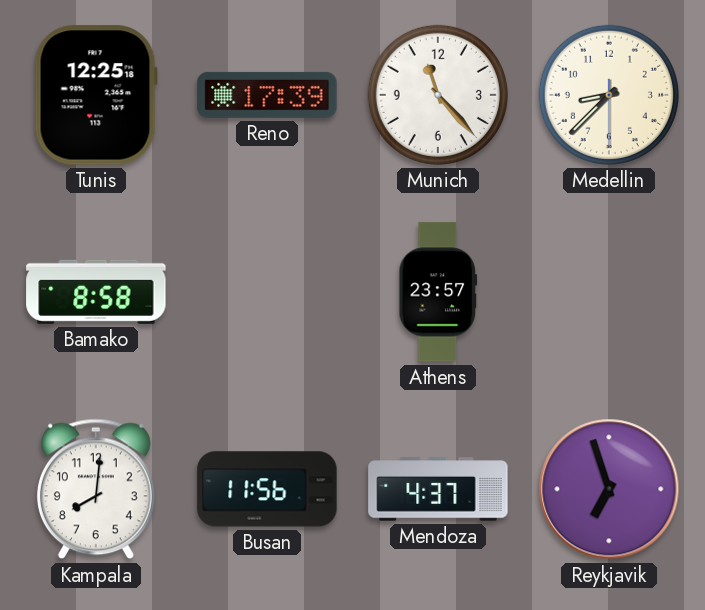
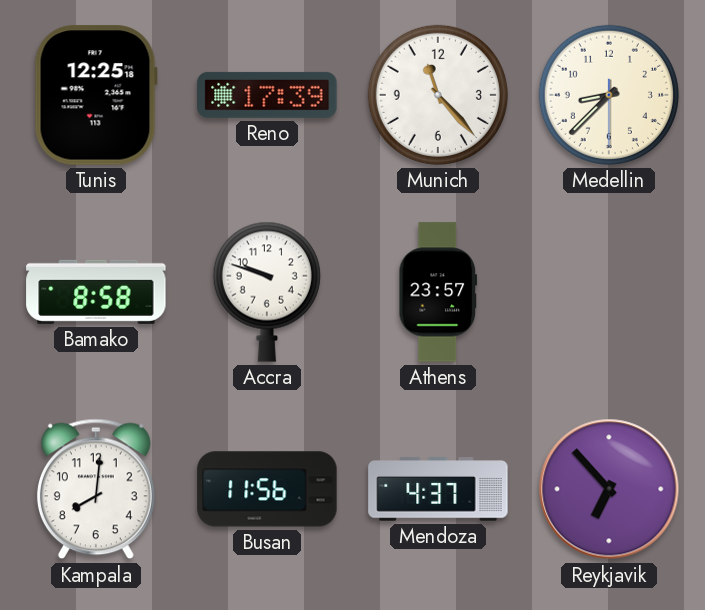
Accra: none -> 9:48 (267, 292)
Reykjavik: 6:57 -> 6:53 (609, 489)
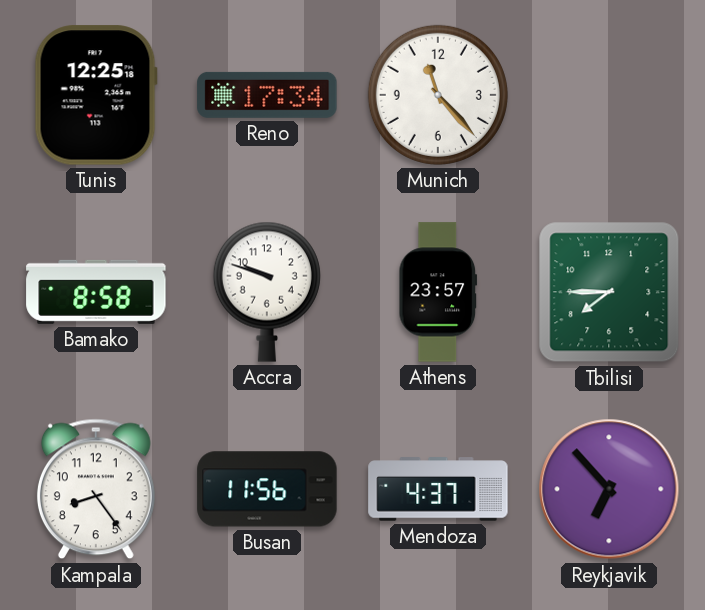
Reno: 17:39 -> 17:34 (267, 95)
Medellin: 8:37 -> none (609, 95)
Tbilisi: none -> 7:45 (609, 292)
Kampala: 8:01 -> 8:24 (96, 489)
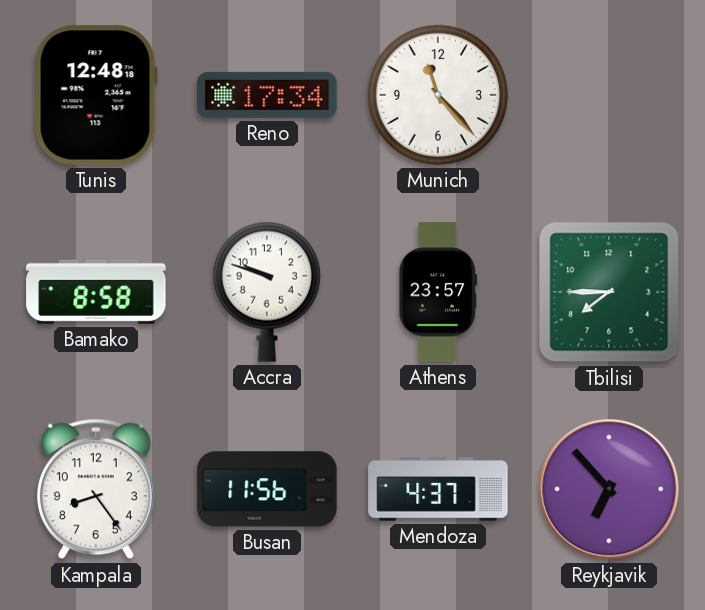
Tunis: 12:25 -> 12:48 (96, 95)
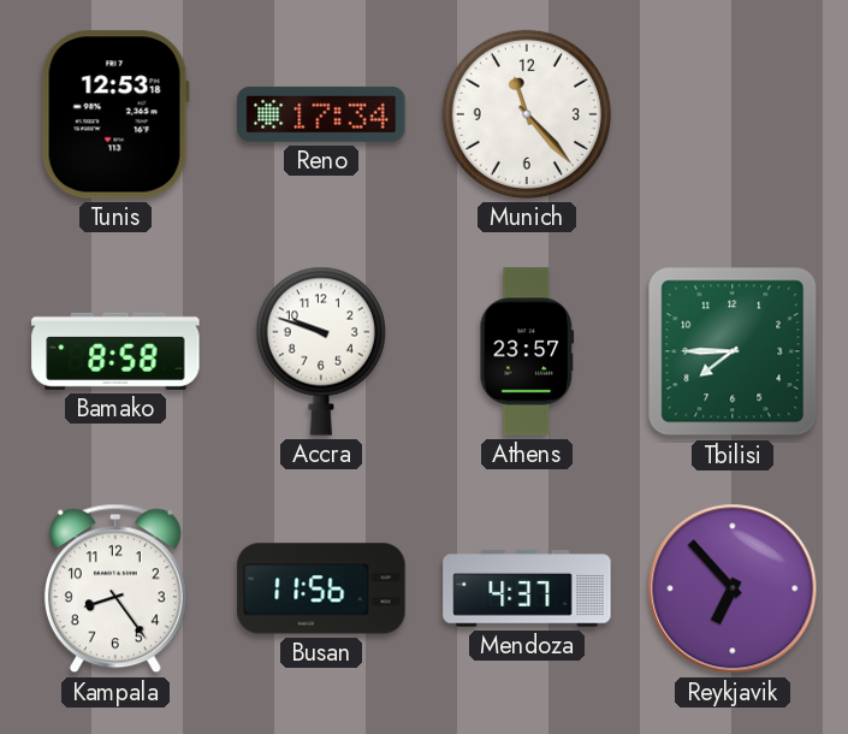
Tunis: 12:48 -> 12:53 (115, 114)
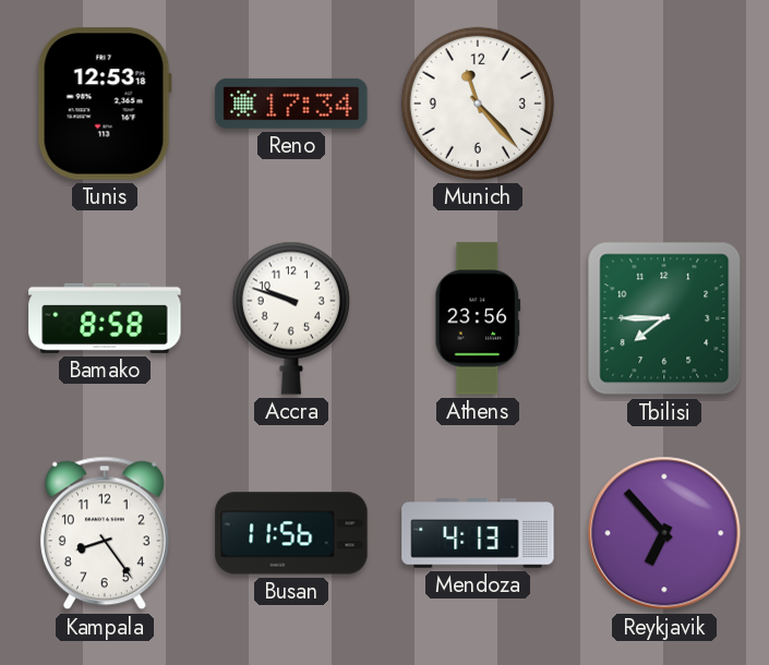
Athens: 23:57 -> 23:56 (478, 318)
Mendoza: 4:37 -> 4:13 (478, 533)
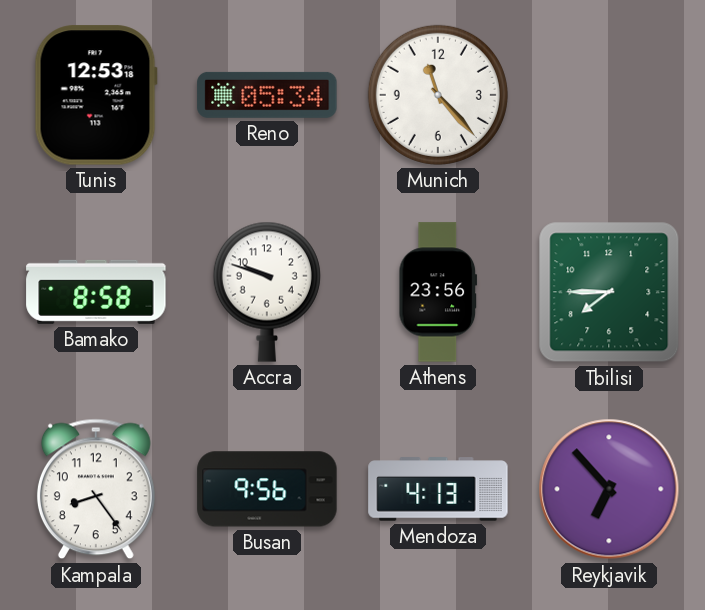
Reno: 17:34 -> 05:34 (267, 95)
Busan: 11:56 -> 9:56 (267, 489)
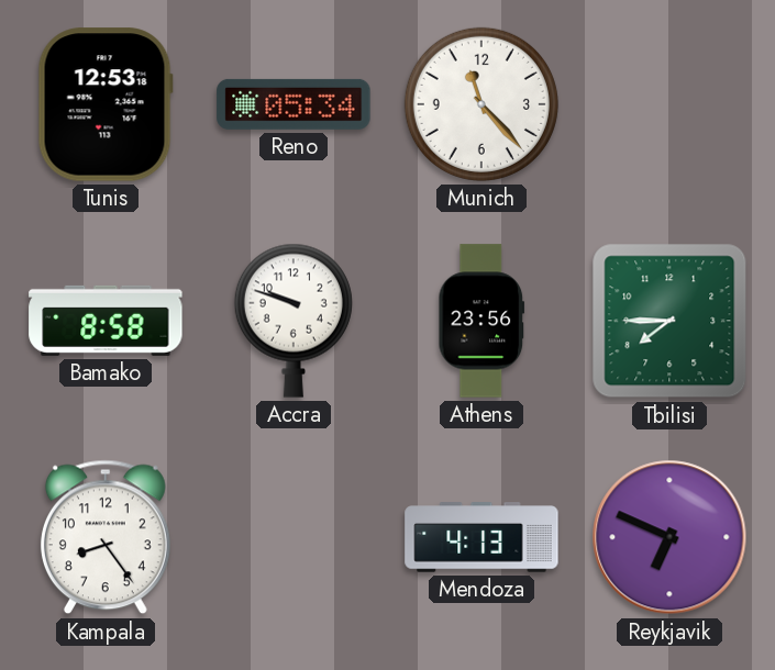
Busan: 9:56 -> none (267, 489)
Reykjavik: 6:53 -> 6:49 (669, 537)
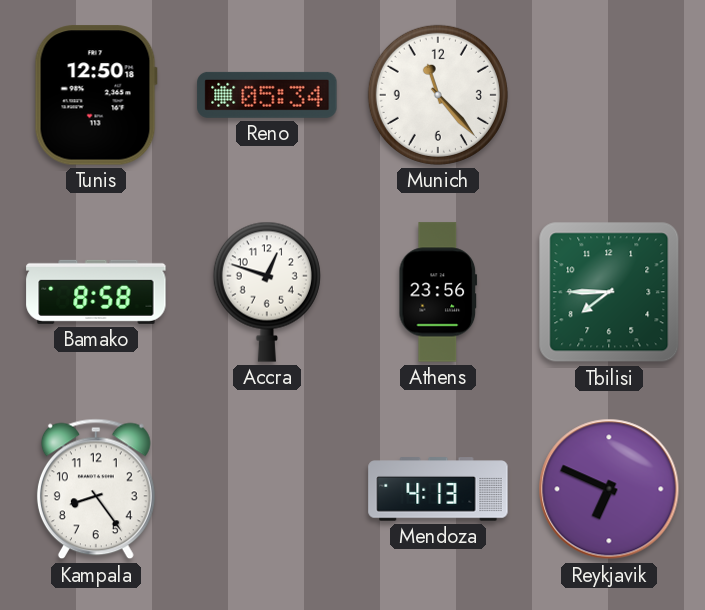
Tunis: 12:53 -> 12:50 (96, 95)
Accra: 9:48 -> 12:48 (267, 292)
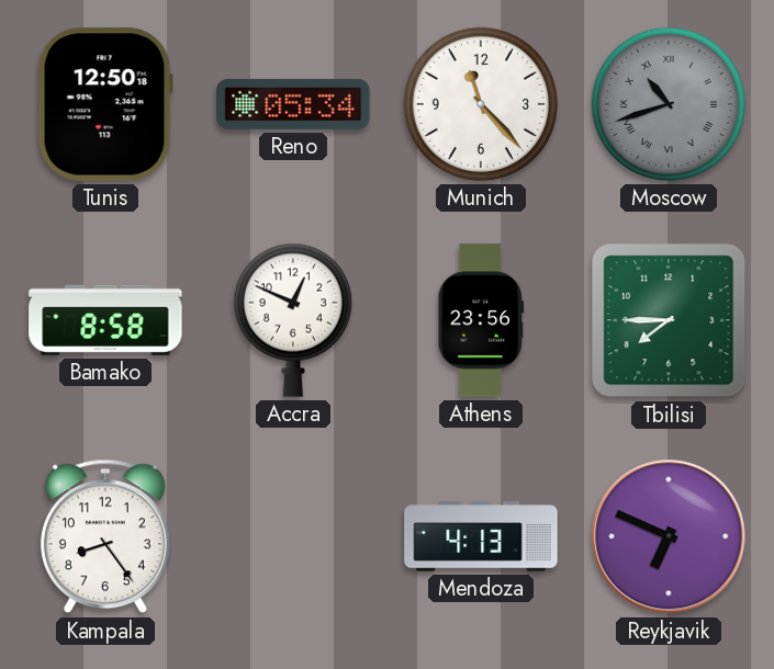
Moscow: none -> 10:42 (669, 104)
Accra: 12:48 -> 12:49 (293, 320)
